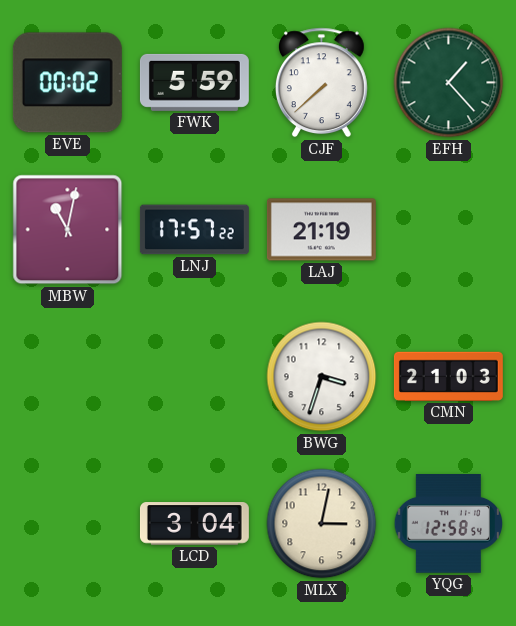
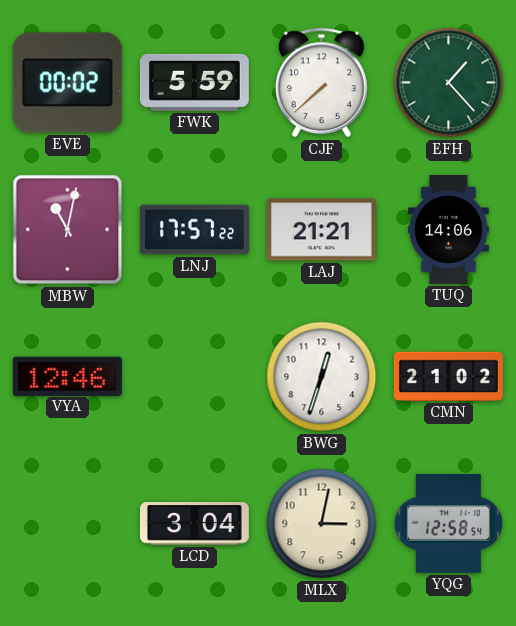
LAJ: 21:19 -> 21:21 (321, 230)
TUQ: none -> 14:06 (449, 229)
VYA: none -> 12:46 (67, 376)
BWG: 3:33 -> 12:33 (322, 377)
CMN: 21:03 -> 21:02 (448, 376)
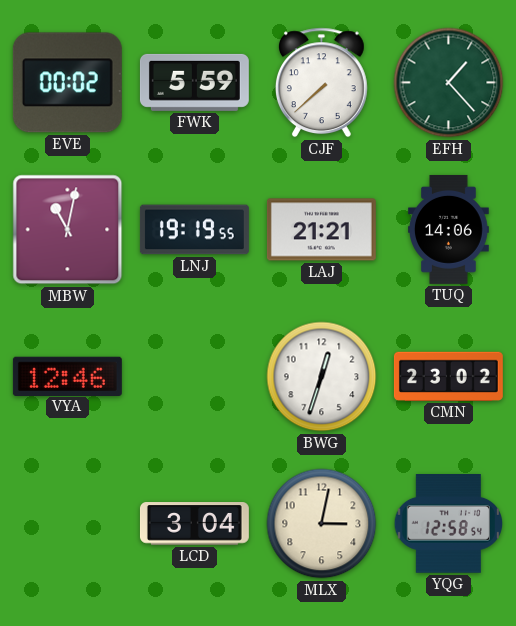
LNJ: 17:57 -> 19:19 (194, 230)
CMN: 21:02 -> 23:02 (448, 376)
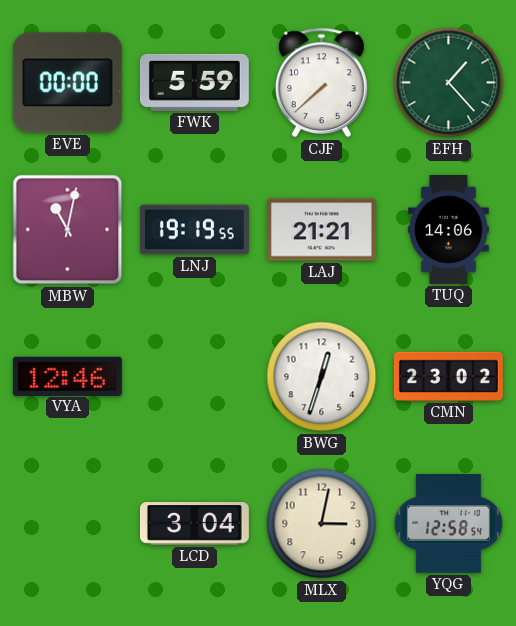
EVE: 00:02 -> 00:00 (67, 83)
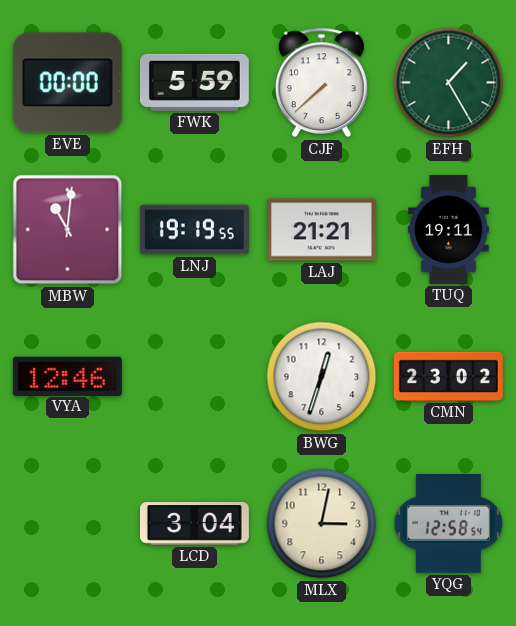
EFH: 1:23 -> 1:25 (449, 83)
MBW: 11:02 -> 11:01 (68, 230)
TUQ: 14:06 -> 19:11 (449, 229)
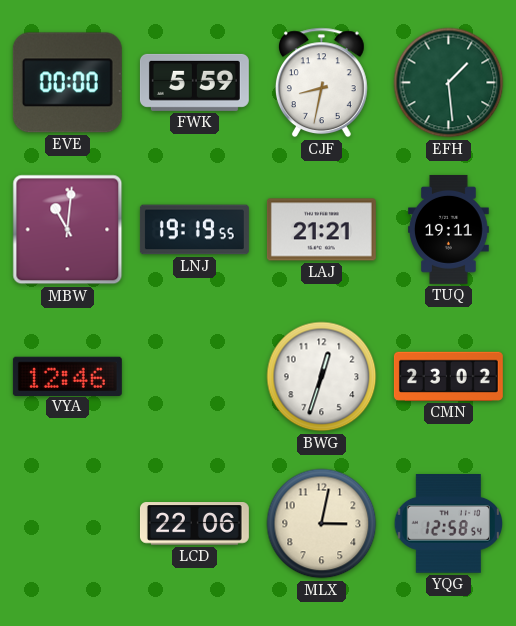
CJF: 7:38 -> 8:32 (321, 83)
EFH: 1:25 -> 1:29 (449, 83)
LCD: 3:04 -> 22:06 (194, 524)
